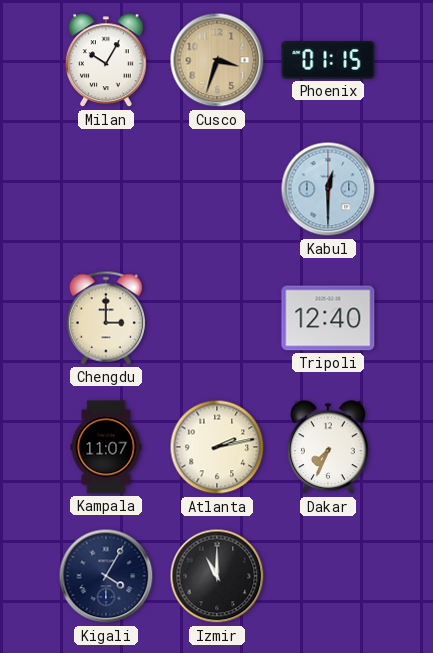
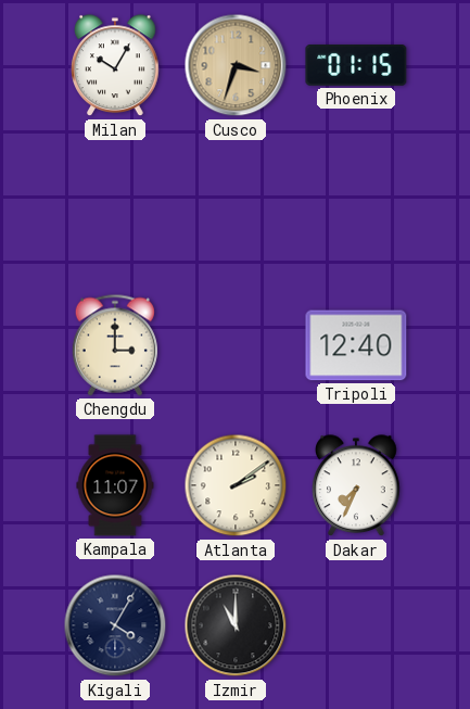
Kabul: 12:30 -> none (328, 189)
Atlanta: 2:13 -> 2:09 (236, 485)
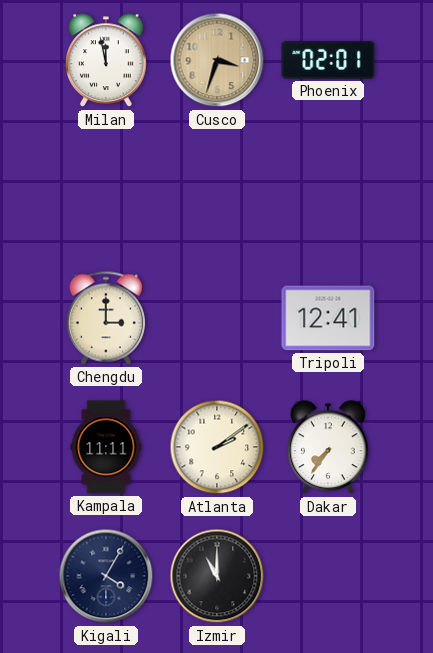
Milan: 10:05 -> 11:58 (107, 61)
Phoenix: 01:15 -> 02:01 (328, 61)
Tripoli: 12:40 -> 12:41 (328, 318)
Kampala: 11:07 -> 11:11 (106, 447)
Dakar: 7:34 -> 7:36 (329, 448)
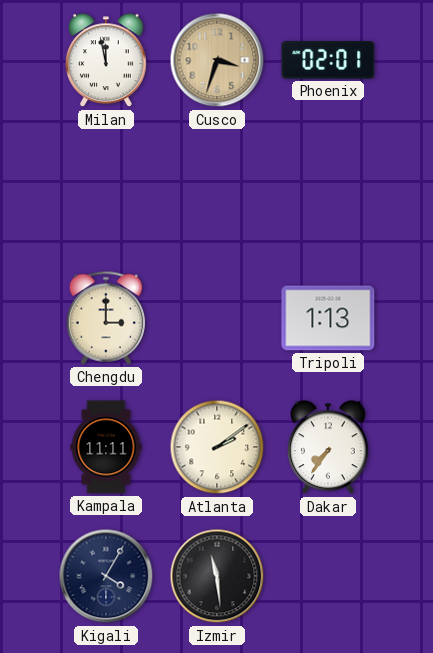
Tripoli: 12:41 -> 1:13 (328, 318)
Izmir: 11:00 -> 11:29 (217, 576)
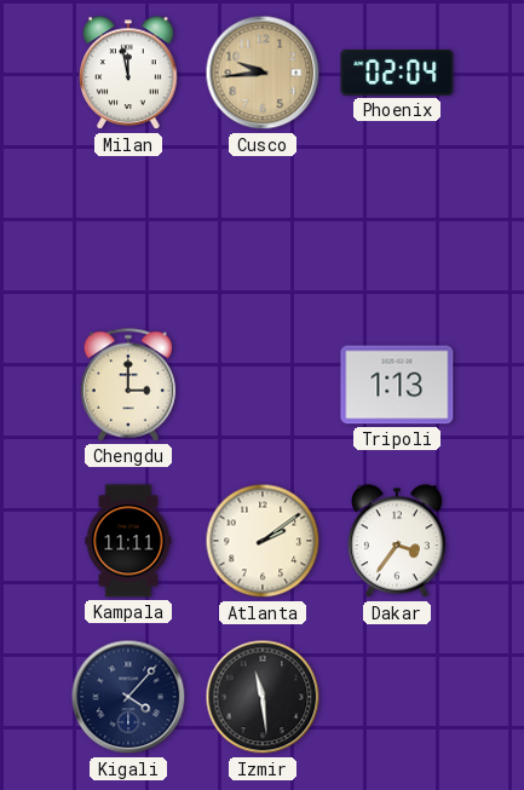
Cusco: 3:33 -> 9:44 (263, 73)
Phoenix: 02:01 -> 02:04 (397, 74)
Dakar: 7:36 -> 3:36 (398, 542)
Kigali: 4:05 -> 4:07 (128, 697)
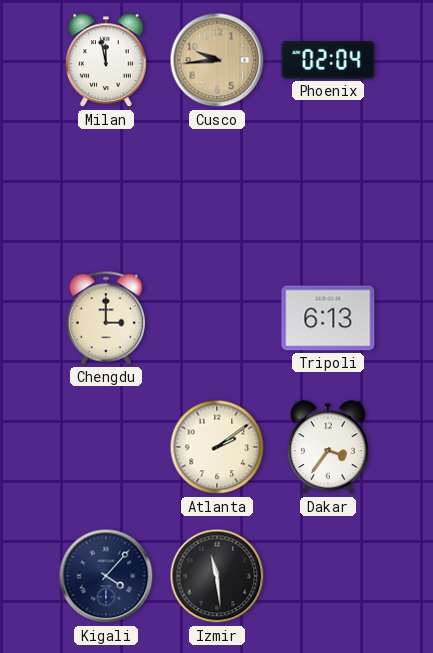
Tripoli: 1:13 -> 6:13 (328, 318)
Kampala: 11:11 -> none (128, 541)
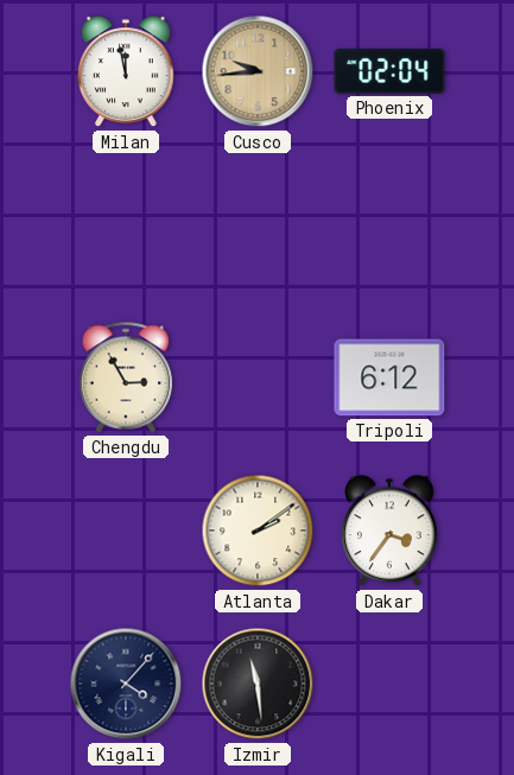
Chengdu: 3:00 -> 2:55 (126, 377)
Tripoli: 6:13 -> 6:12 (389, 377)
